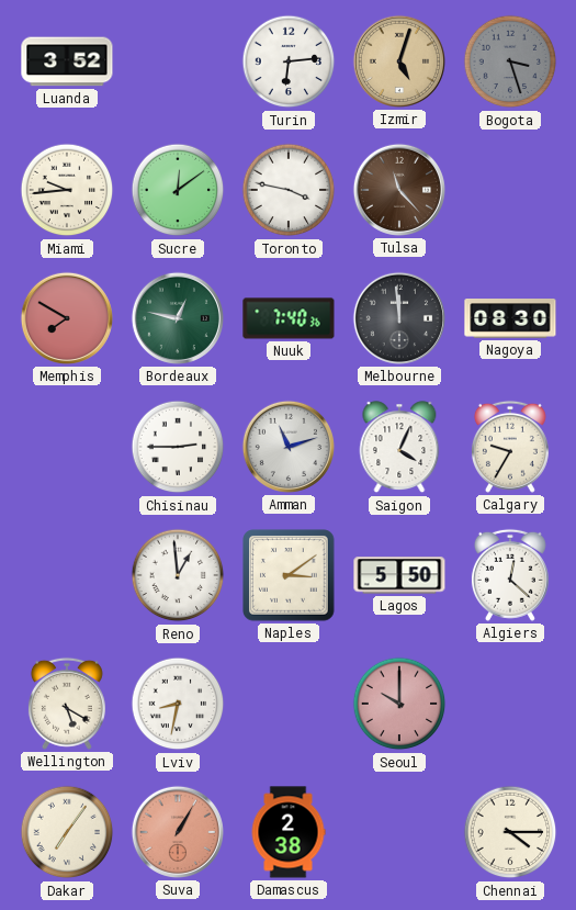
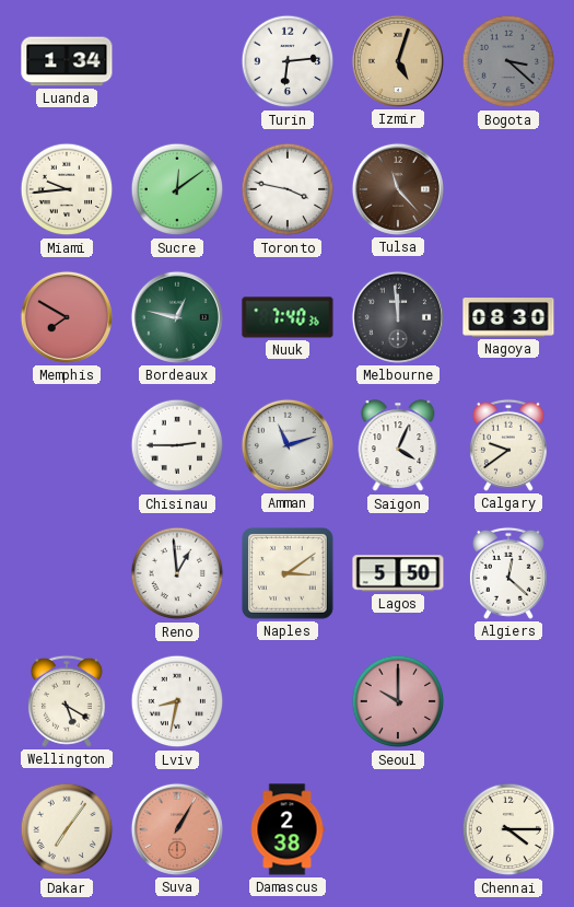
Luanda: 3:52 -> 1:34 (67, 61)
Bogota: 3:27 -> 3:22 (508, 61)
Calgary: 9:35 -> 9:39 (508, 445)
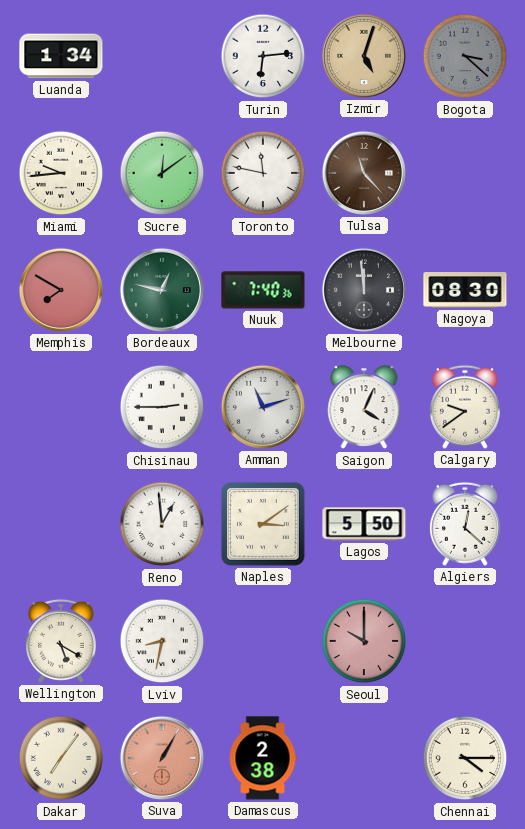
Toronto: 3:47 -> 11:47 (263, 173)
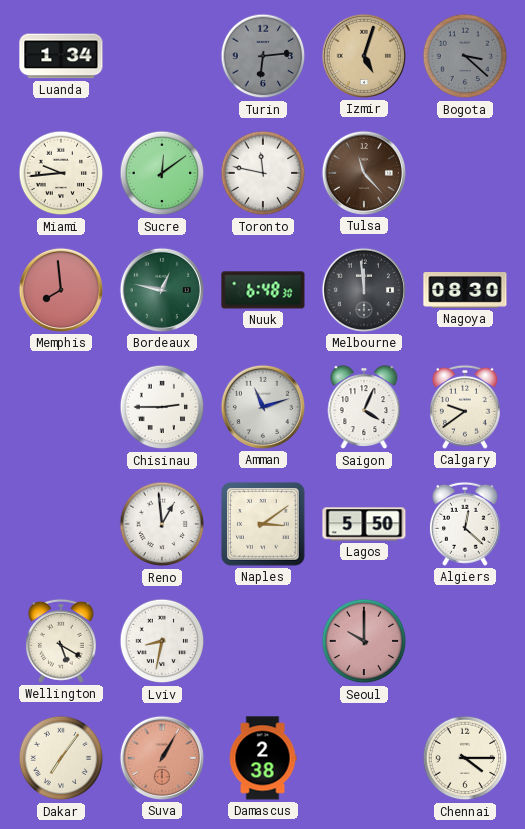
Turin dial: white -> grey (263, 56)
Memphis: 7:50 -> 7:59 (60, 290)
Nuuk: 7:40 -> 6:48 (263, 290)
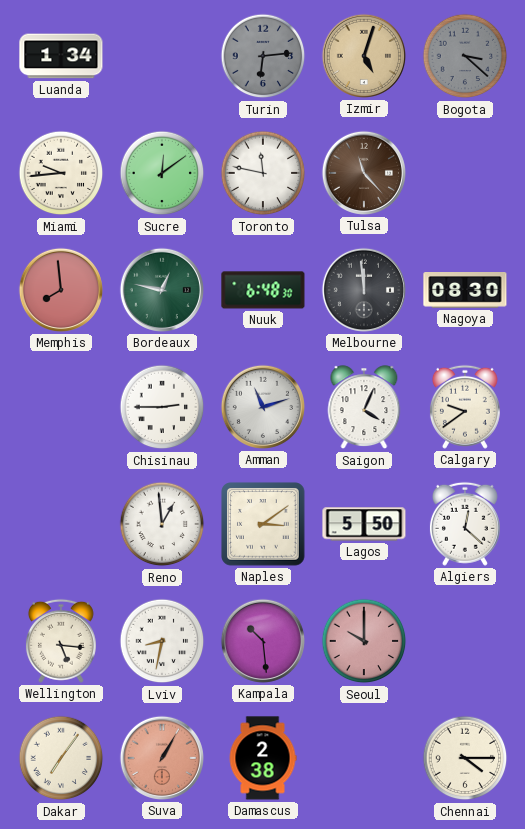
Wellington: 5:20 -> 5:16 (61, 641)
Kampala: none -> 10:29 (262, 641)
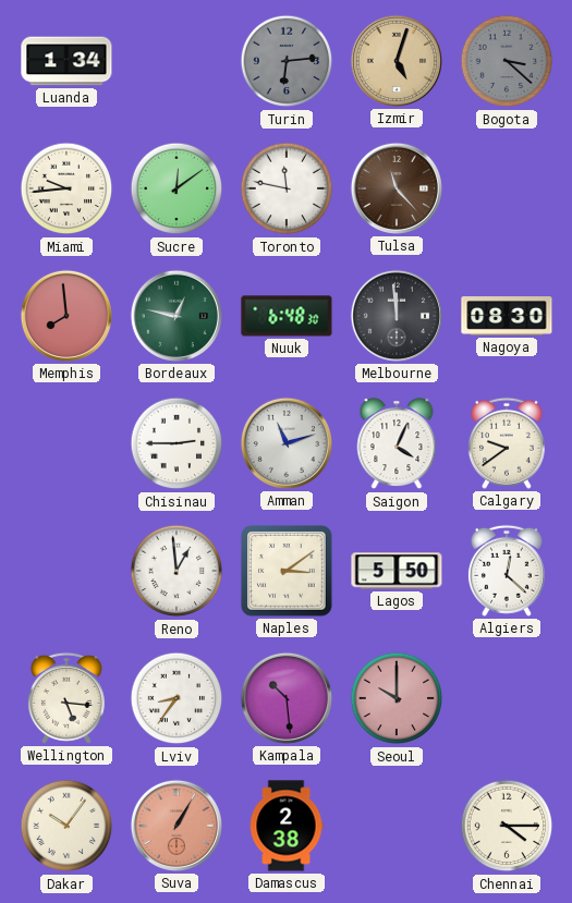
Lviv: 8:32 -> 8:36 (177, 698)
Dakar: 7:06 -> 10:06 (66, 826)
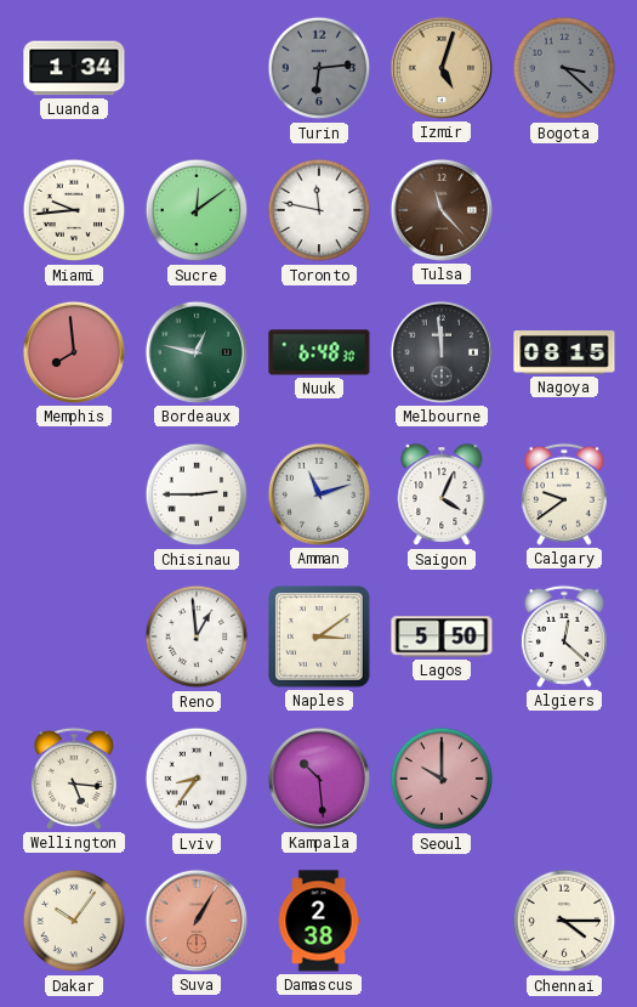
Nagoya: 08:30 -> 08:15 (564, 353)
